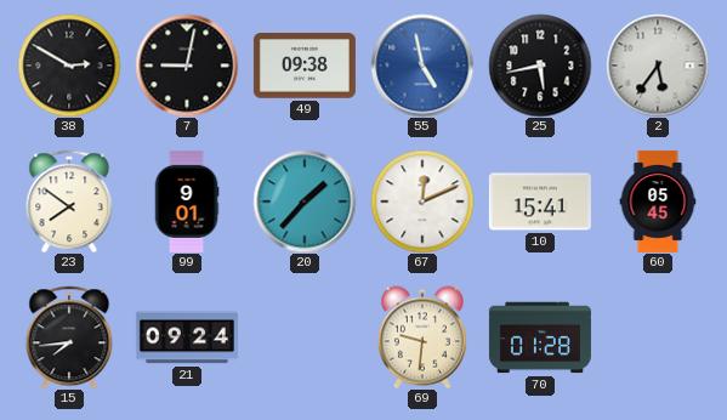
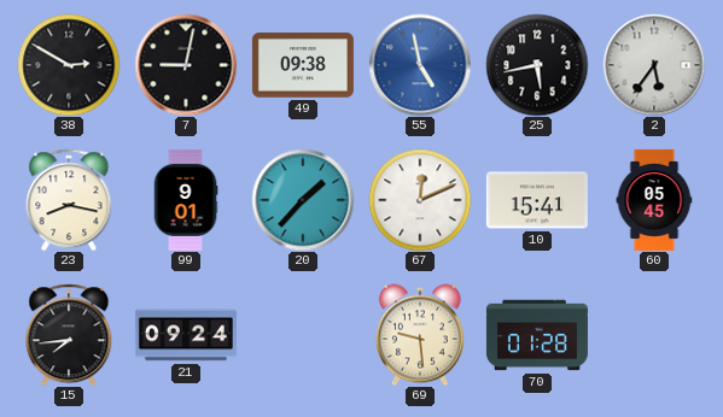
23: 7:51 -> 8:17 (69, 200)
69: 9:31 -> 9:29 (420, 335)
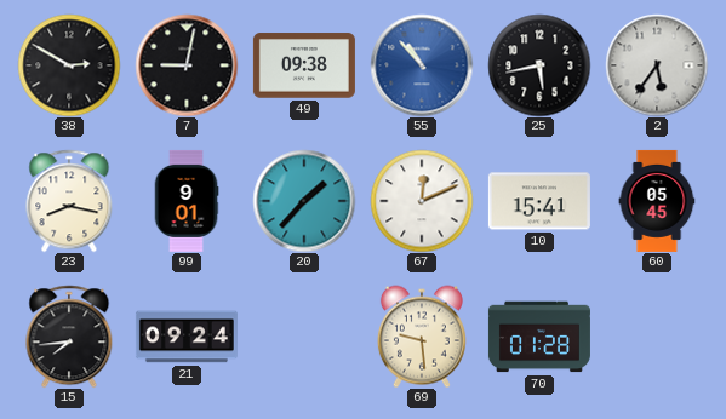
55: 4:58 -> 10:53 (422, 65)
